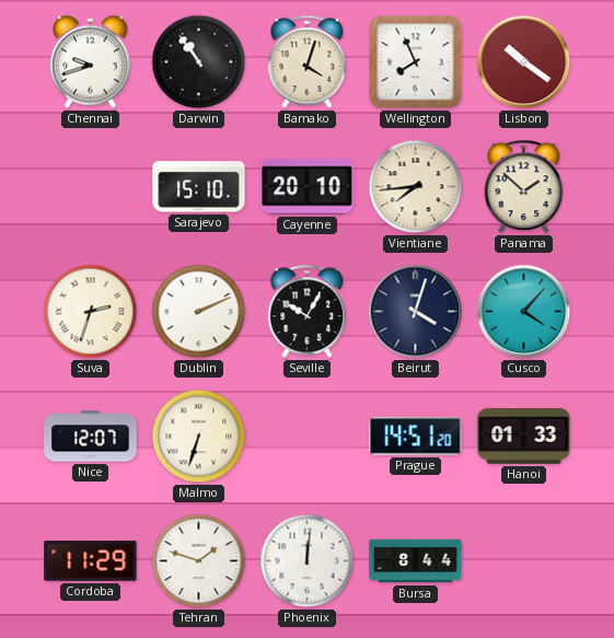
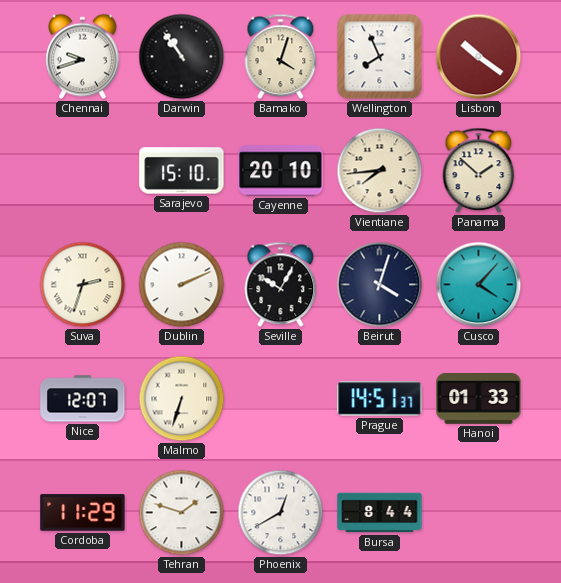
Prague: 14:51:20 -> 14:51:37 (380, 399)
Phoenix: 12:01 -> 12:40 (281, 513)
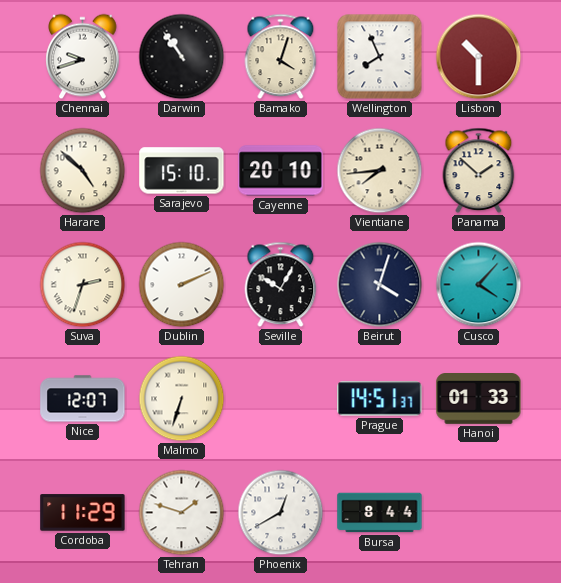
Lisbon: 10:21 -> 10:30 (479, 57)
Harare: none -> 4:52 (83, 171)
